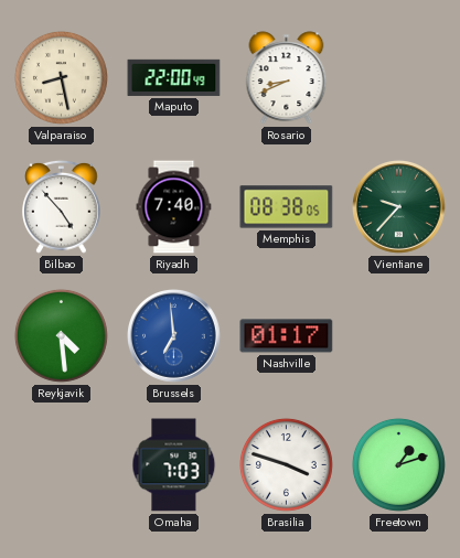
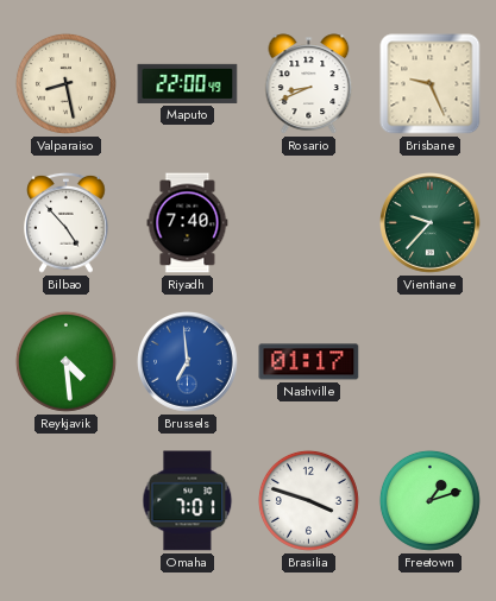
Brisbane: none -> 9:26 (431, 84)
Memphis: 08:38 -> none (287, 207)
Omaha: 7:03 -> 7:01 (188, 501)
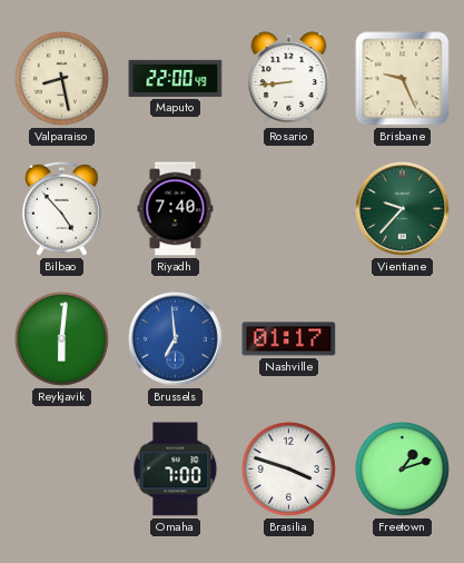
Rosario: 8:41 -> 8:44 (289, 79)
Reykjavik: 4:29 -> 6:01 (61, 338)
Omaha: 7:01 -> 7:00 (176, 470)
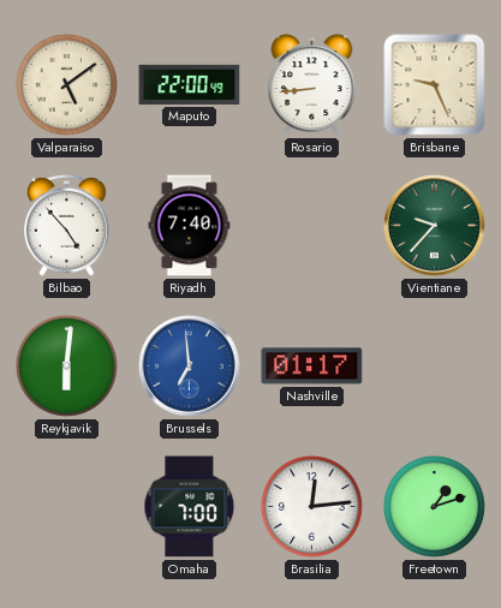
Valparaiso: 8:28 -> 5:09 (66, 84)
Brasilia: 3:48 -> 12:14 (311, 506)
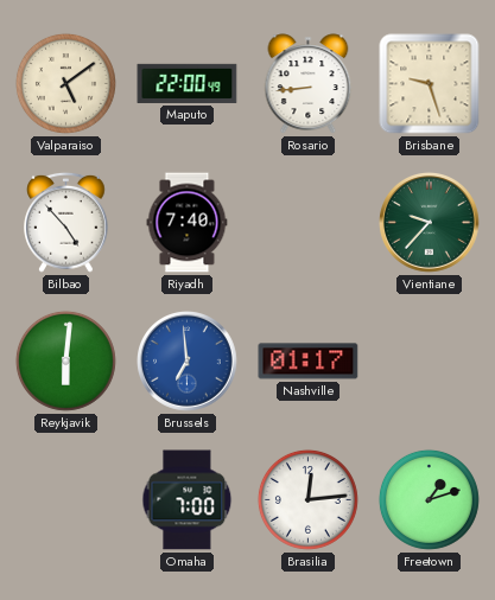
Brisbane: 9:26 -> 9:27 (430, 84)
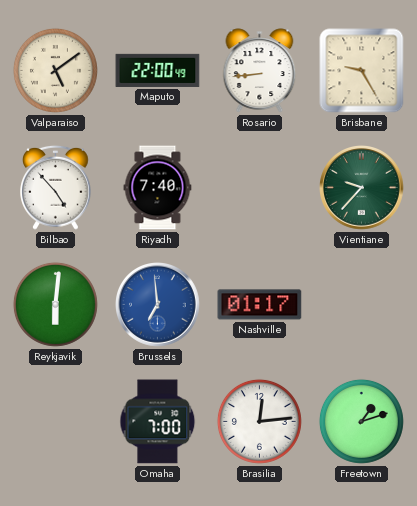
Brisbane: 9:27 -> 9:25 (362, 71)
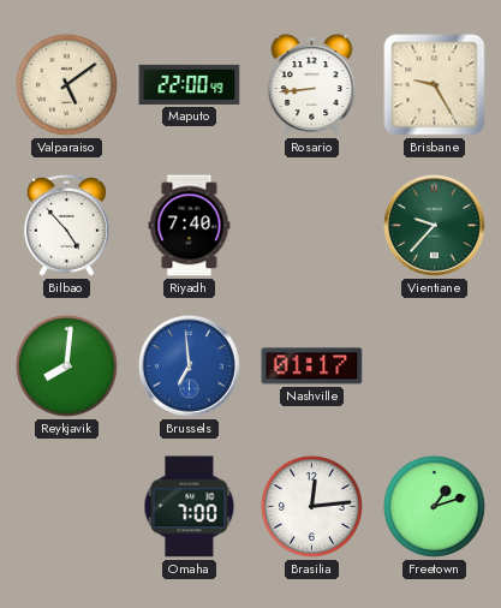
Reykjavik: 6:01 -> 8:01 (66, 365)
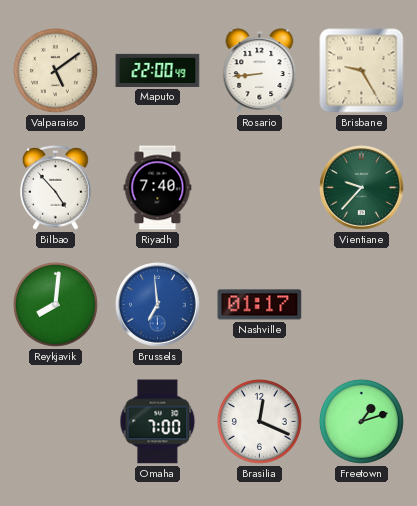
Brasilia: 12:14 -> 12:19 (259, 421)
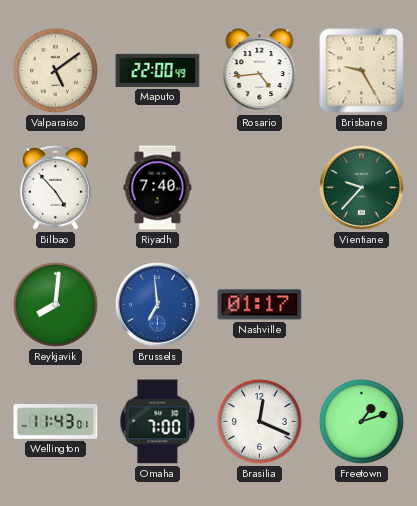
Rosario: 8:44 -> 4:44 (260, 71)
Wellington: none -> 11:43 (56, 422)
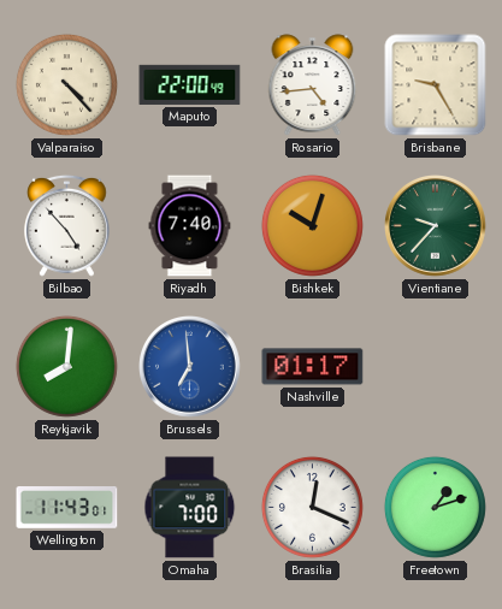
Valparaiso: 5:09 -> 4:23 (66, 84)
Bishkek: none -> 10:03 (312, 225)
